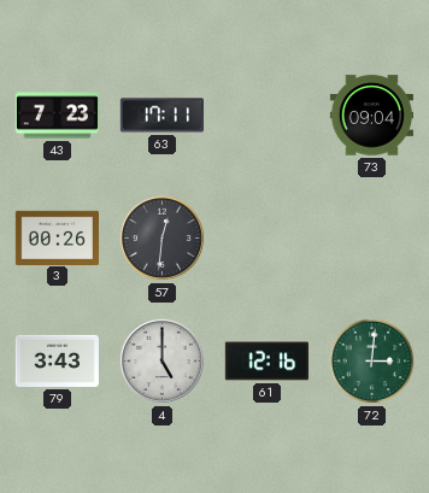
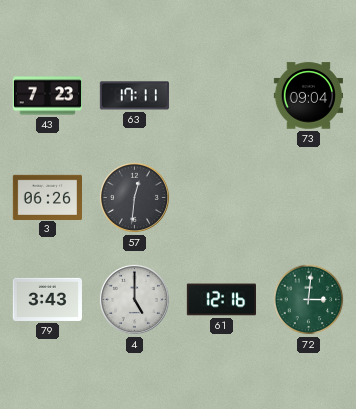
3: 00:26 -> 06:26 (47, 197)
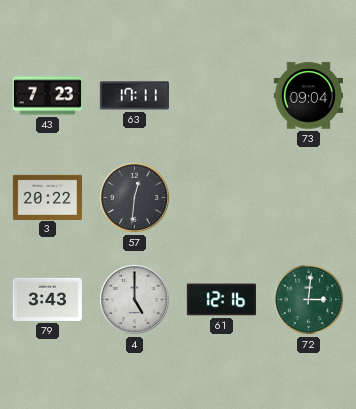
3: 06:26 -> 20:22 (47, 197)
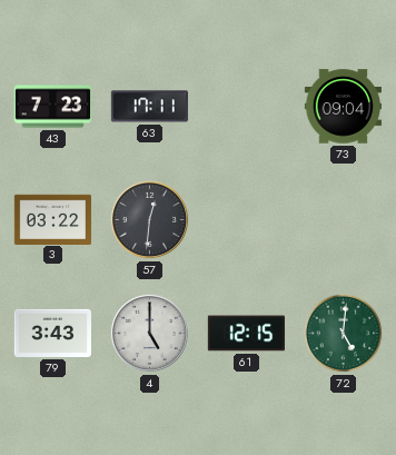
3: 20:22 -> 03:22 (52, 219)
61: 12:16 -> 12:15 (246, 334)
72: 3:01 -> 5:01 (344, 334)
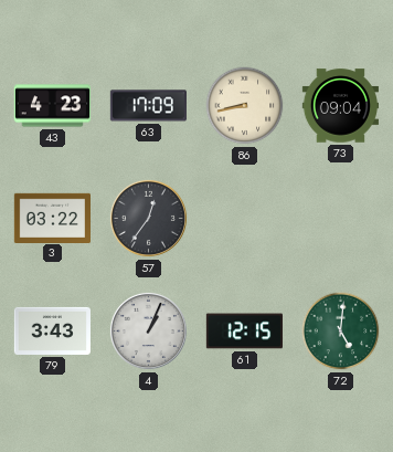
43: 7:23 -> 4:23 (52, 106)
63: 17:11 -> 17:09 (148, 106)
86: none -> 8:43 (245, 106)
57: 12:31 -> 12:36 (148, 218)
4: 5:00 -> 1:04 (148, 330)
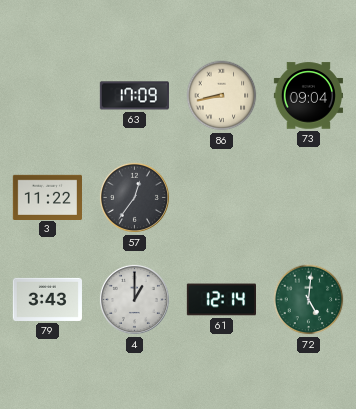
43: 4:23 -> none (52, 106)
3: 03:22 -> 11:22 (47, 197)
4: 1:04 -> 1:00 (134, 299)
61: 12:15 -> 12:14 (221, 300)
